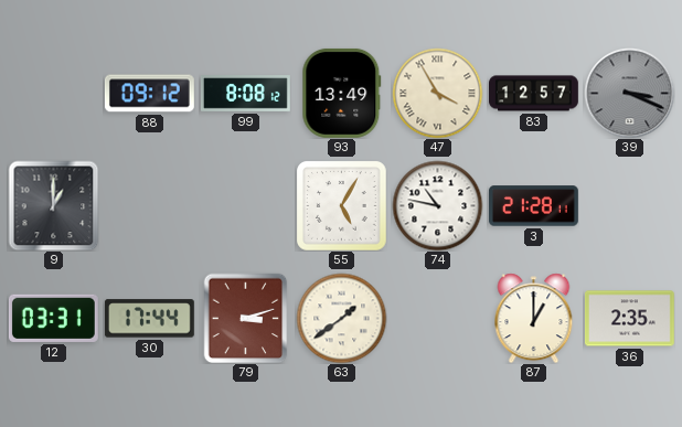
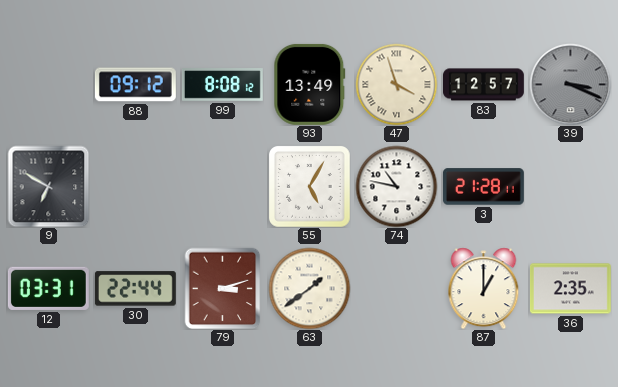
47: 3:55 -> 3:57 (396, 84)
9: 1:00 -> 6:50 (48, 186)
30: 17:44 -> 22:44 (135, 289)
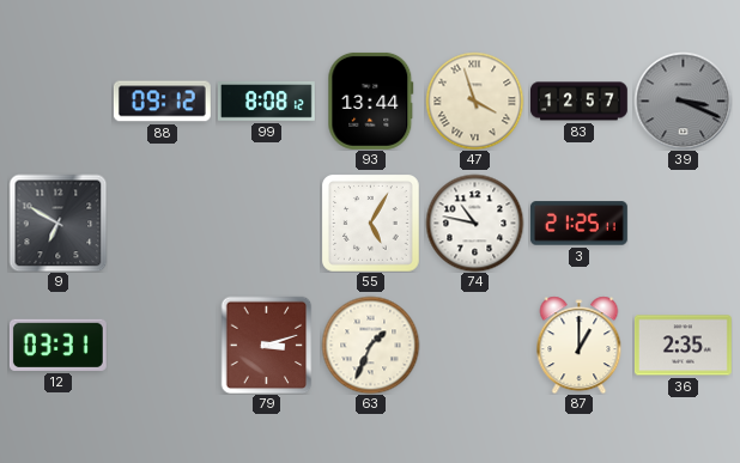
93: 13:49 -> 13:44 (371, 100)
3: 21:28 -> 21:25 (578, 224)
30: 22:44 -> none (135, 289)
63: 1:39 -> 1:34 (370, 345)
